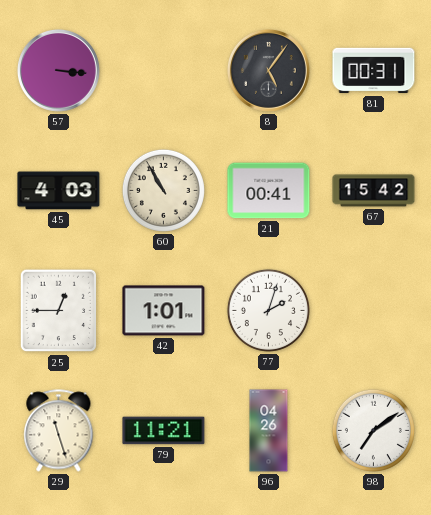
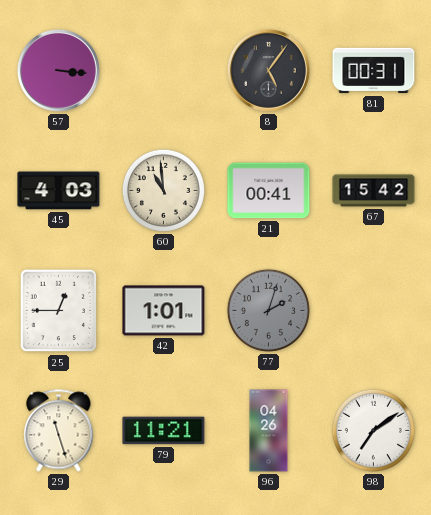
60: 10:55 -> 10:59 (163, 190)
77 dial: white -> grey (268, 310)
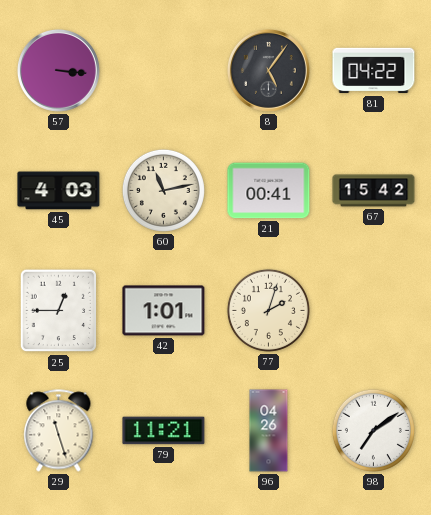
81: 00:31 -> 04:22 (374, 71)
60: 10:59 -> 11:13 (163, 190)
77 dial: grey -> cream (268, 310)
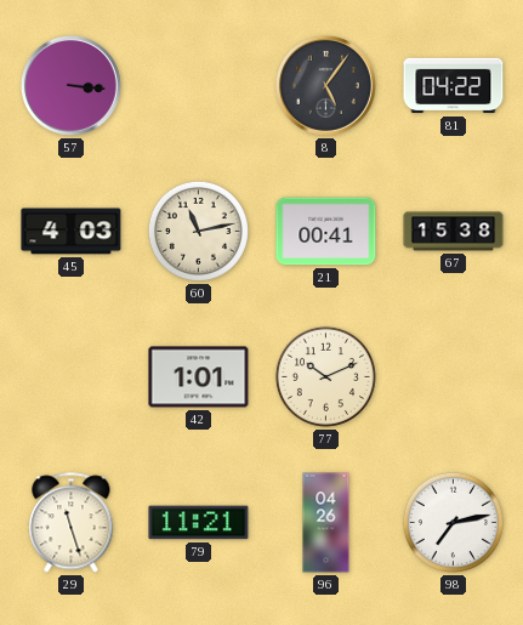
67: 15:42 -> 15:38 (454, 232)
25: 12:45 -> none (59, 311)
77: 2:03 -> 10:11 (325, 376)
98: 7:09 -> 7:13 (453, 522)
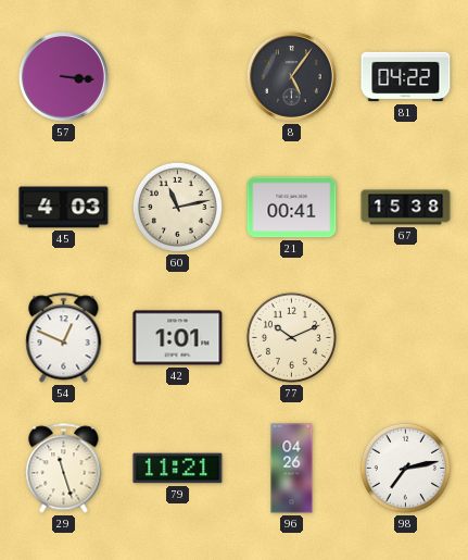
54: none -> 12:49 (64, 338)
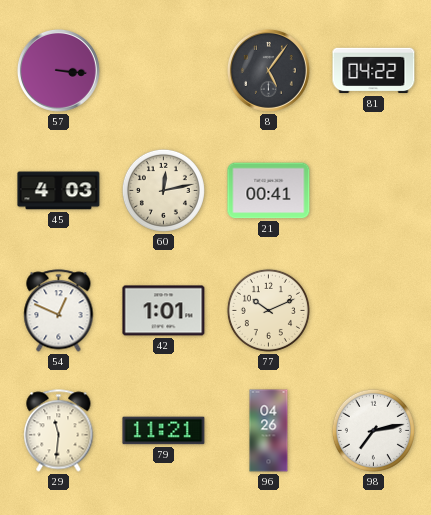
60: 11:13 -> 12:13 (163, 190)
67: 15:38 -> none (406, 208)
29: 11:27 -> 11:31 (59, 431)
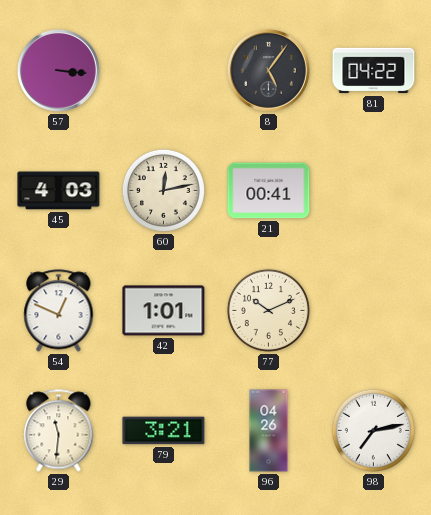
79: 11:21 -> 3:21 (164, 431)
